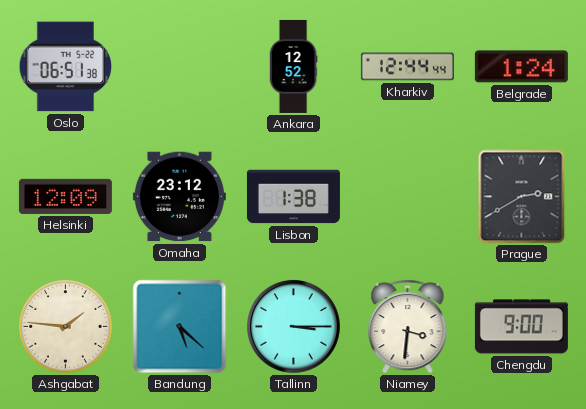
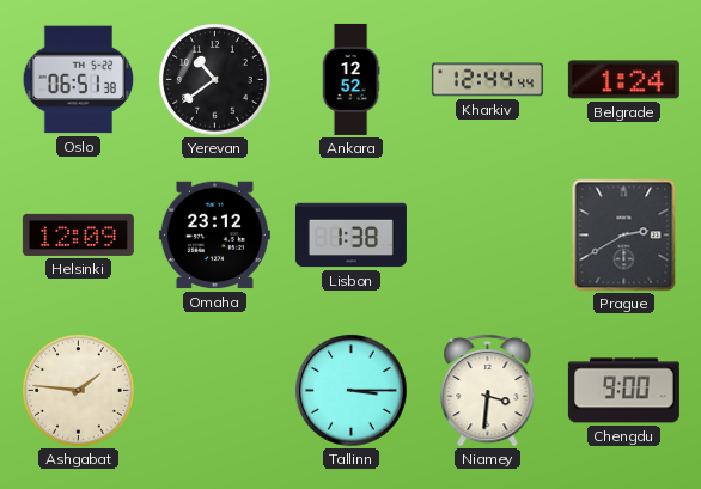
Yerevan: none -> 10:39 (215, 80)
Bandung: 5:22 -> none (180, 327)
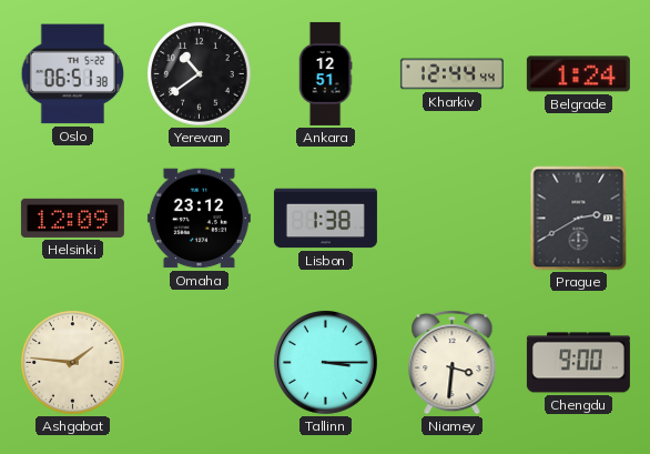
Ankara: 12:52 -> 12:51 (325, 73)
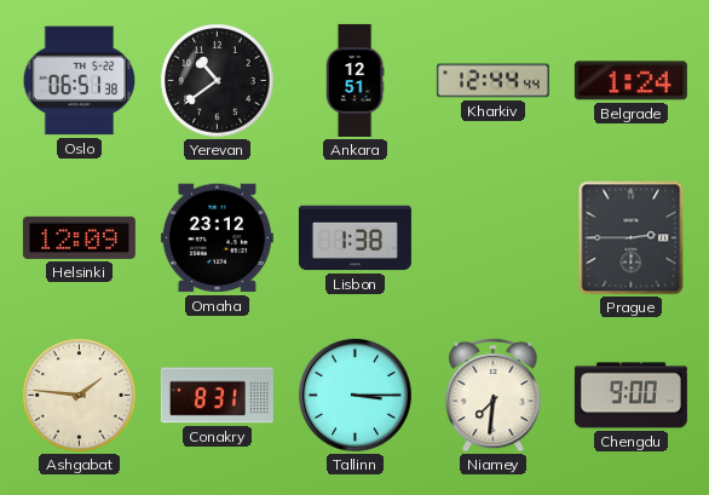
Prague: 2:40 -> 2:45 (632, 238)
Conakry: none -> 8:31 (217, 396)
Niamey: 3:31 -> 7:31 (494, 395)
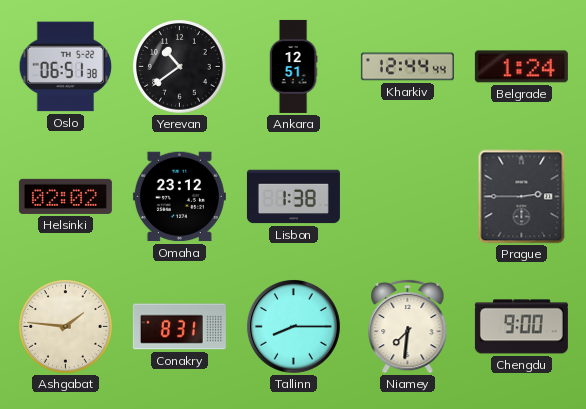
Helsinki: 12:09 -> 02:02 (65, 196)
Tallinn: 3:15 -> 8:15 (293, 326)
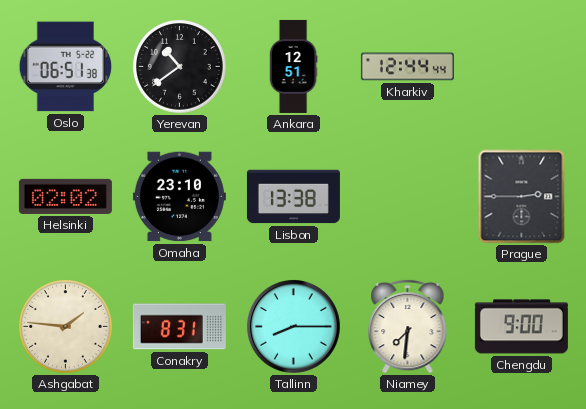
Belgrade: 1:24 -> none (521, 67)
Omaha: 23:12 -> 23:10 (179, 197)
Lisbon: 1:38 -> 13:38 (293, 197)
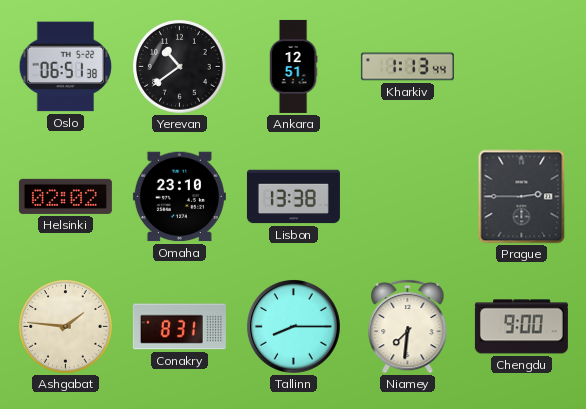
Kharkiv: 12:44 -> 1:13 (407, 67)
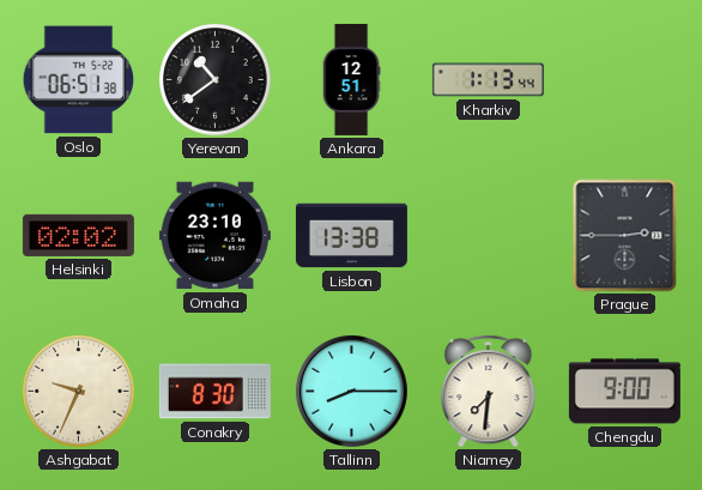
Ashgabat: 1:46 -> 9:34 (79, 392)
Conakry: 8:31 -> 8:30 (214, 392)
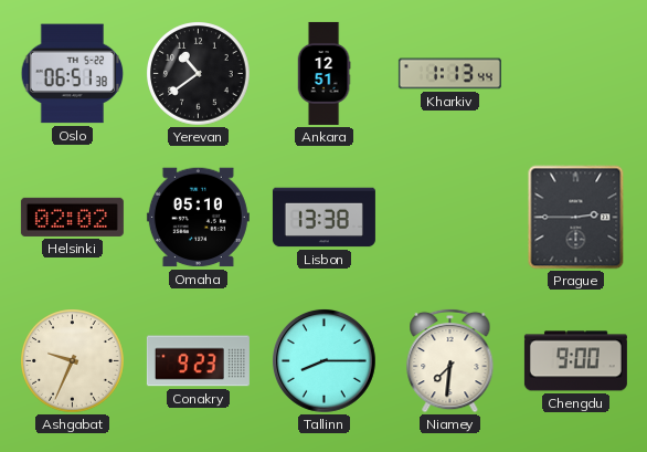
Omaha: 23:10 -> 05:10 (198, 218)
Conakry: 8:30 -> 9:23 (198, 361)
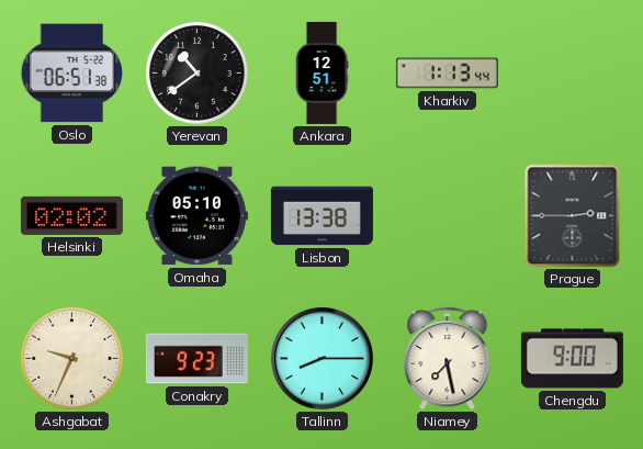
Niamey: 7:31 -> 7:28 (448, 358)
